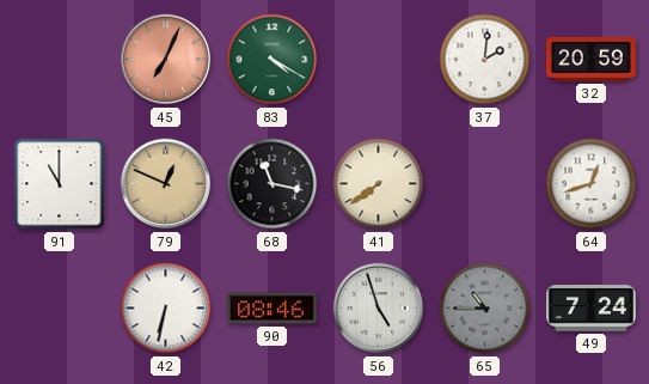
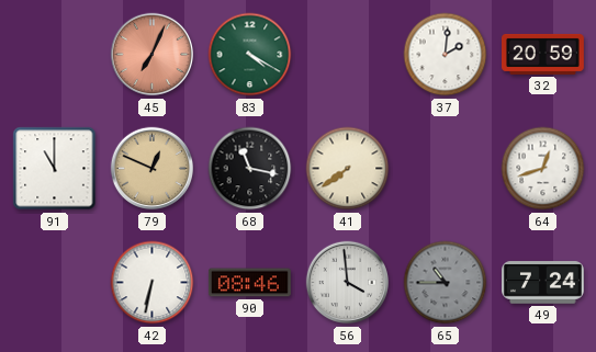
56: 4:57 -> 3:59 (348, 283)
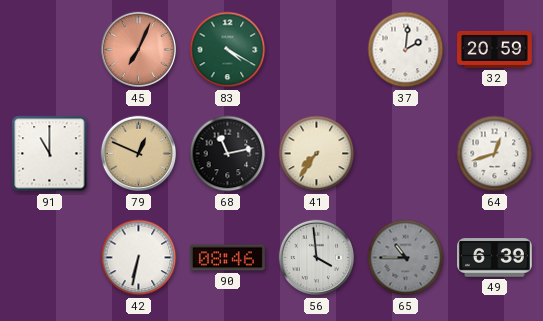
68: 11:17 -> 11:13 (228, 154)
41: 7:39 -> 7:36 (317, 154)
49: 7:24 -> 6:39 (495, 258)
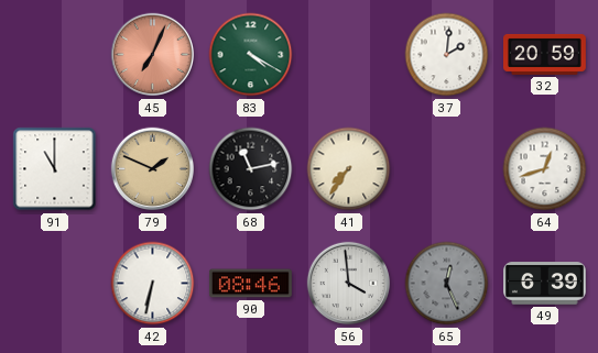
79: 12:49 -> 1:49 (153, 169)
65: 10:45 -> 12:26 (447, 284)
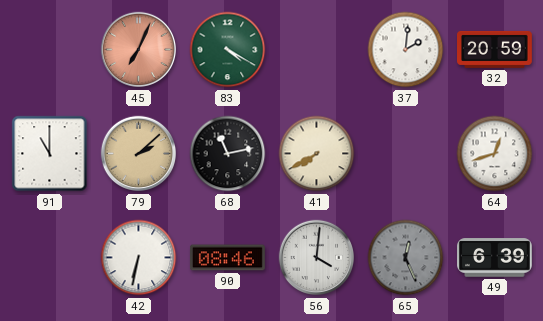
79: 1:49 -> 2:08 (139, 154)
41: 7:36 -> 7:40 (317, 154)
56: 3:59 -> 4:01 (317, 258)
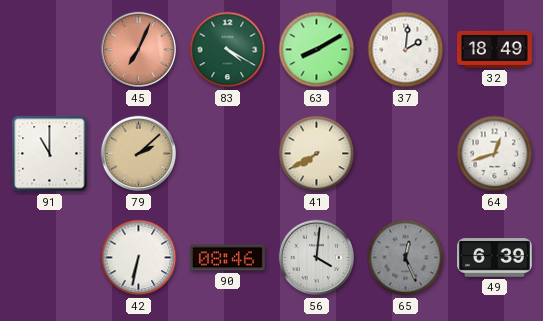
63: none -> 8:10 (317, 50)
32: 20:59 -> 18:49 (495, 49)
68: 11:13 -> none (228, 154)
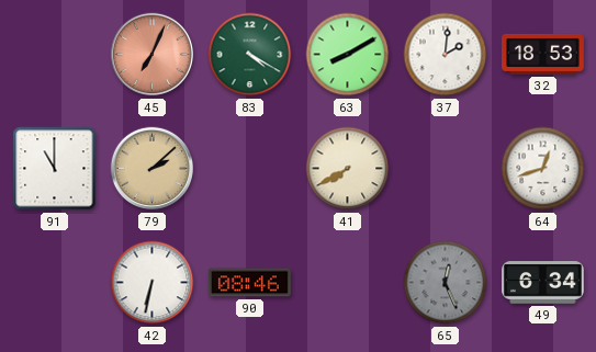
32: 18:49 -> 18:53 (543, 54)
56: 4:01 -> none (317, 258)
49: 6:39 -> 6:34 (543, 283)
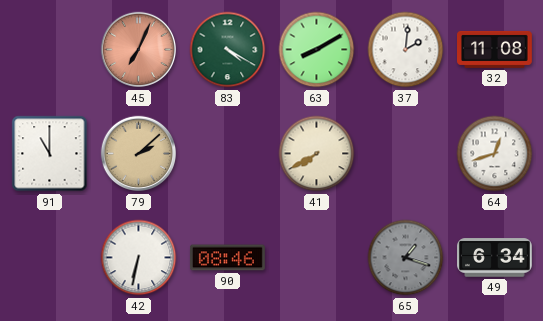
32: 18:53 -> 11:08 (495, 49)
65: 12:26 -> 1:18 (406, 258)
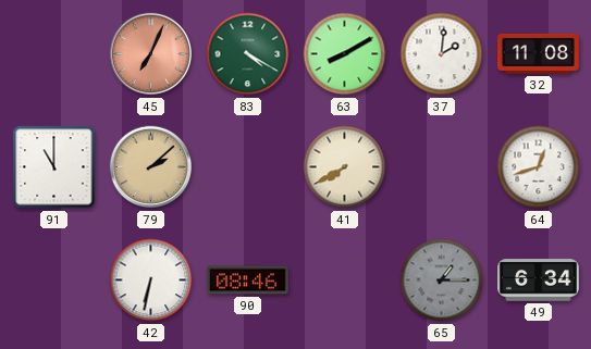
65: 1:18 -> 1:15 (442, 281)
